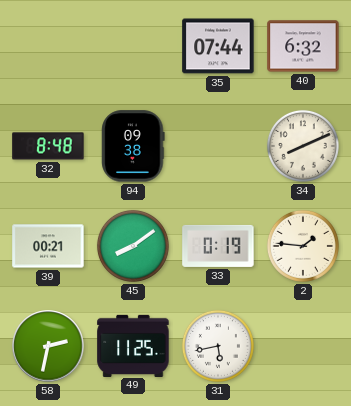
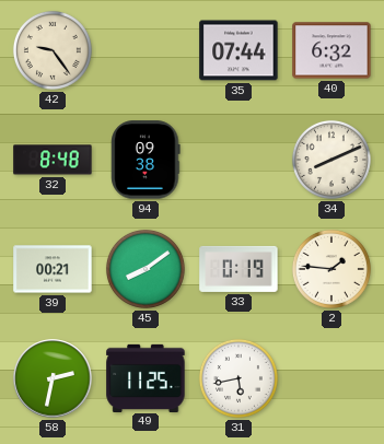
42: none -> 9:24 (53, 50)
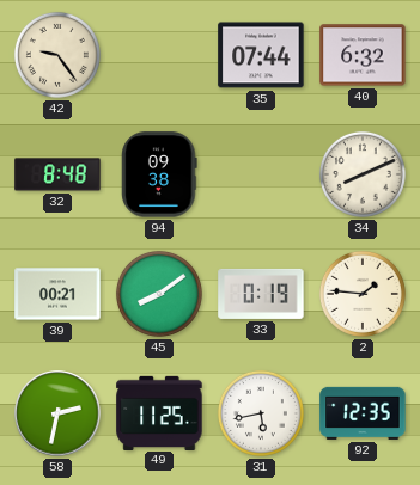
92: none -> 12:35 (363, 413)
